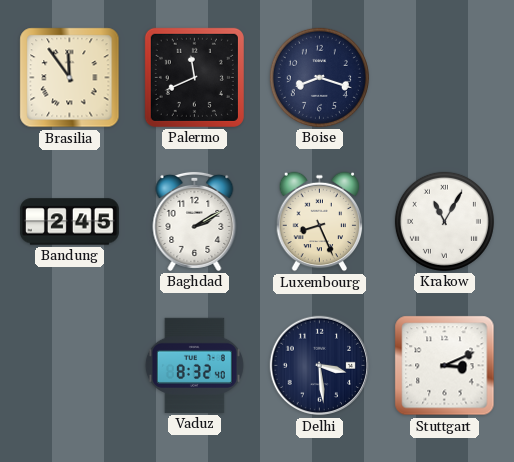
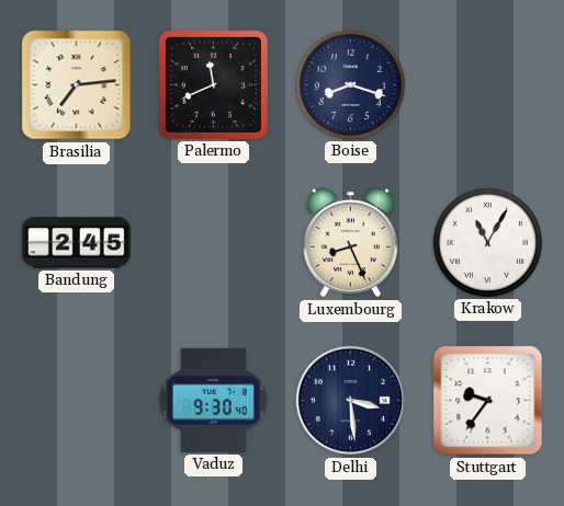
Brasilia: 11:54 -> 7:14 (77, 85)
Baghdad: 2:10 -> none (195, 221)
Vaduz: 8:32 -> 9:30 (213, 400)
Stuttgart: 3:11 -> 9:36 (488, 401)
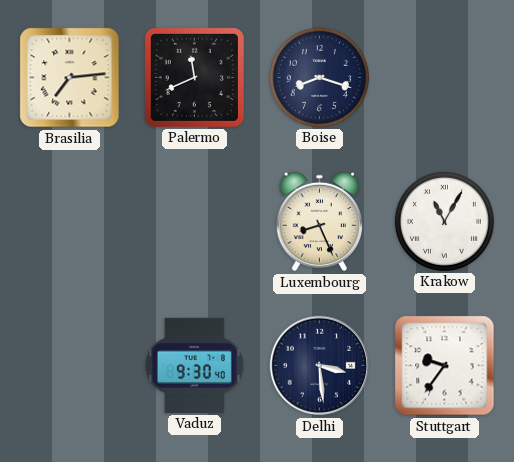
Bandung: 2:45 -> none (76, 243)
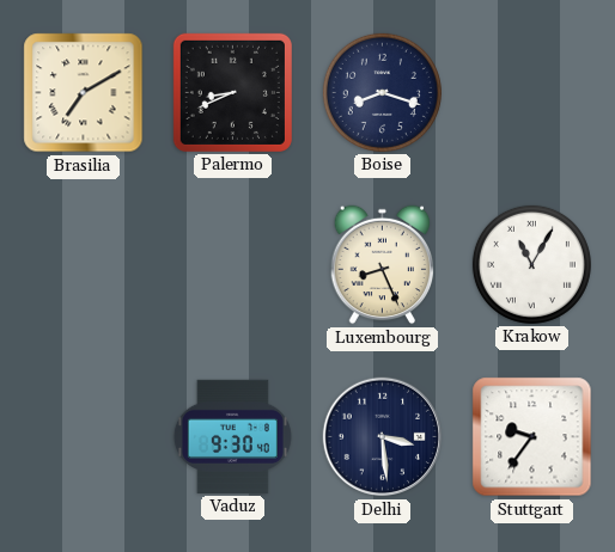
Brasilia: 7:14 -> 7:10 (84, 93)
Palermo: 11:41 -> 8:41 (232, 92)
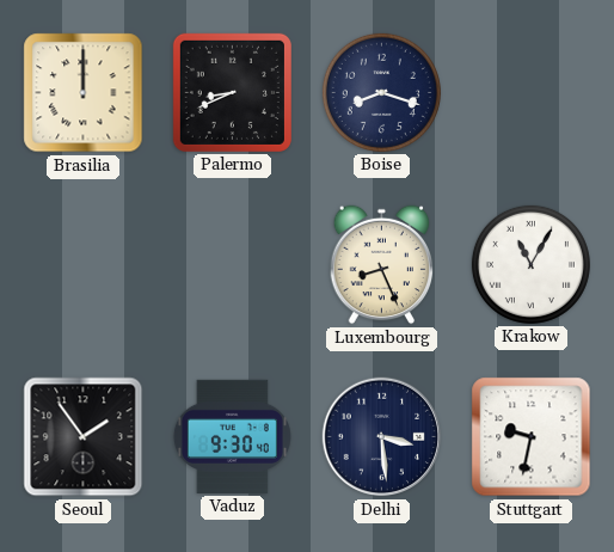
Brasilia: 7:10 -> 12:00 (84, 93)
Seoul: none -> 1:54 (84, 437)
Stuttgart: 9:36 -> 9:32 (532, 437)
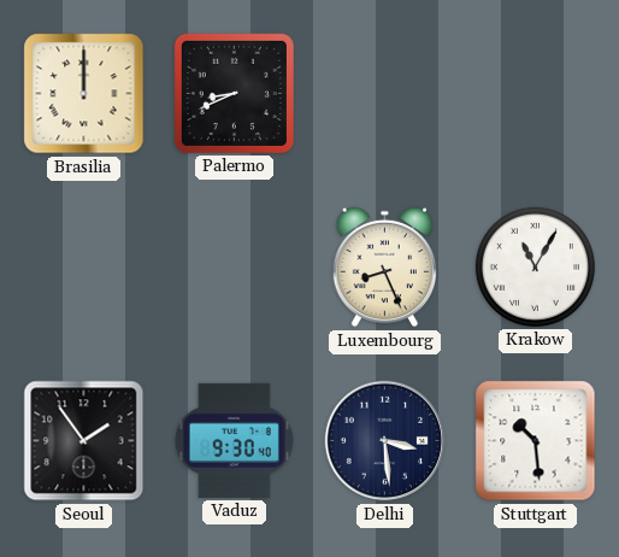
Boise: 8:18 -> none (381, 92)
Stuttgart: 9:32 -> 10:29 (536, 441)
